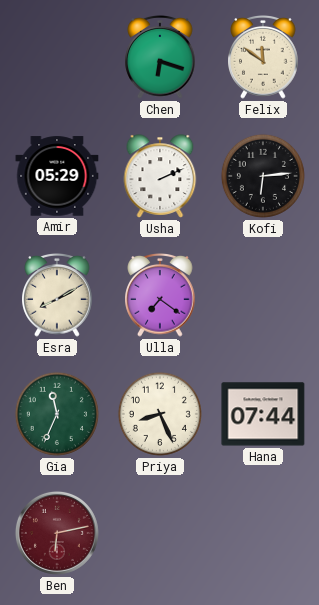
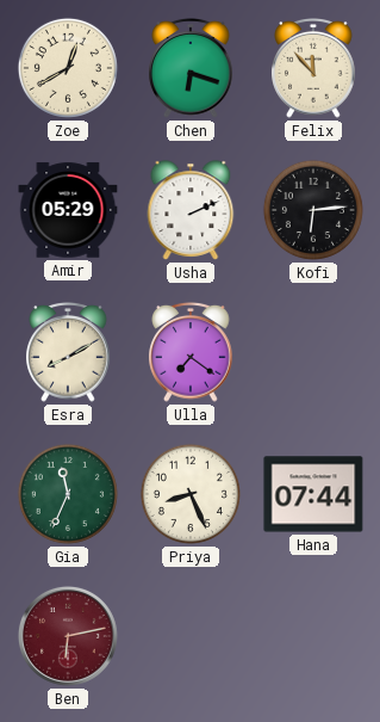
Zoe: none -> 12:40 (68, 68)
Felix: 11:51 -> 11:53 (313, 69)
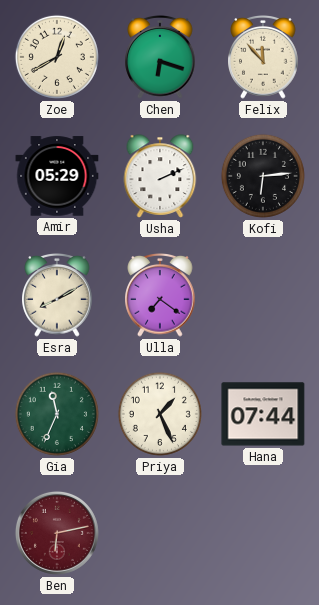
Priya: 8:26 -> 1:26 (160, 414)
